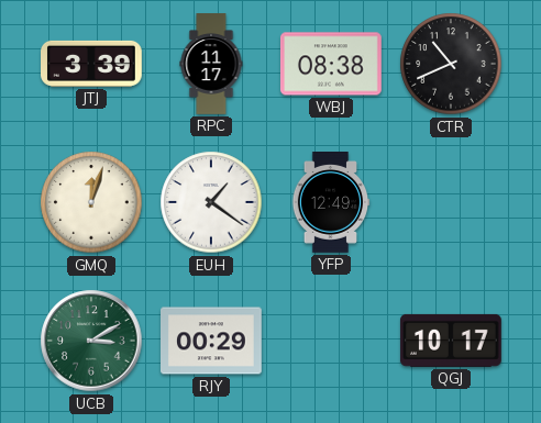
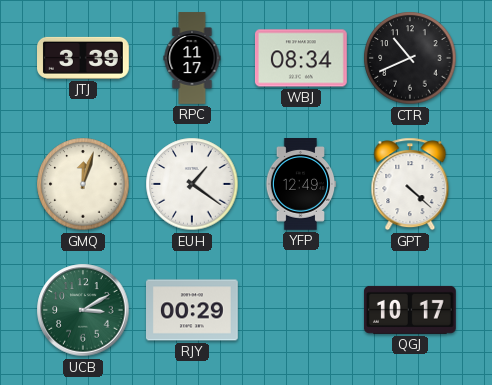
WBJ: 08:38 -> 08:34 (301, 58)
GPT: none -> 4:22 (410, 184)
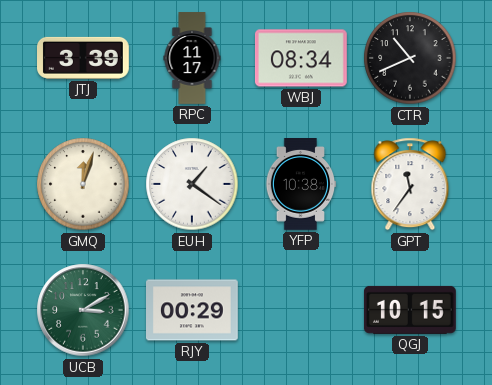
YFP: 12:49 -> 10:38 (301, 185)
GPT: 4:22 -> 11:36 (410, 184)
QGJ: 10:17 -> 10:15 (410, 310)
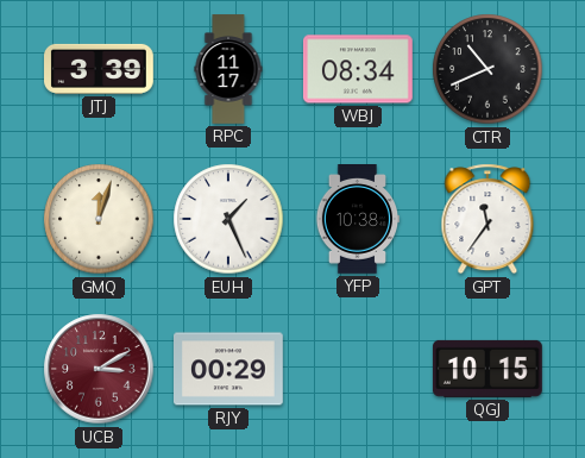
EUH: 1:21 -> 1:26 (228, 219)
UCB dial: green -> burgundy (99, 369)
